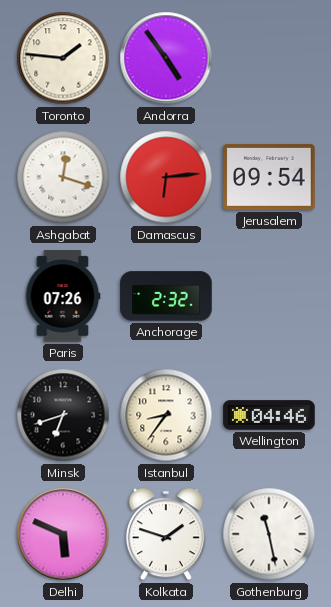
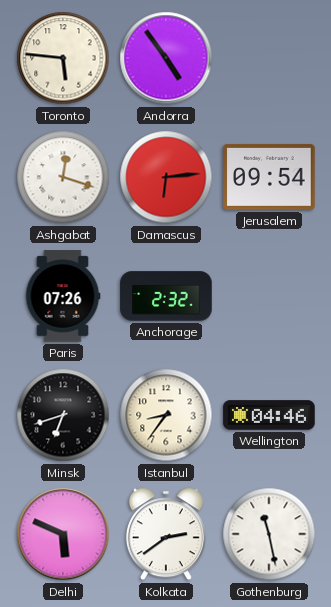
Toronto: 1:46 -> 5:46 (63, 58)
Kolkata: 1:48 -> 2:39 (166, 534)
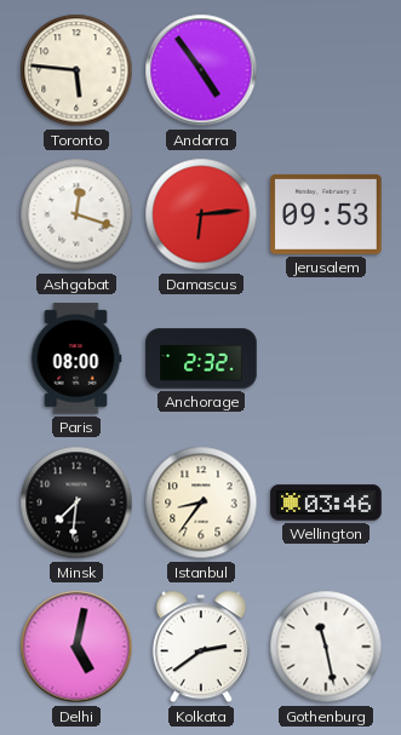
Jerusalem: 09:54 -> 09:53 (326, 214)
Paris: 07:26 -> 08:00 (76, 358)
Minsk: 6:42 -> 7:31 (76, 503)
Wellington: 04:46 -> 03:46 (326, 503)
Delhi: 5:49 -> 5:02 (76, 647)
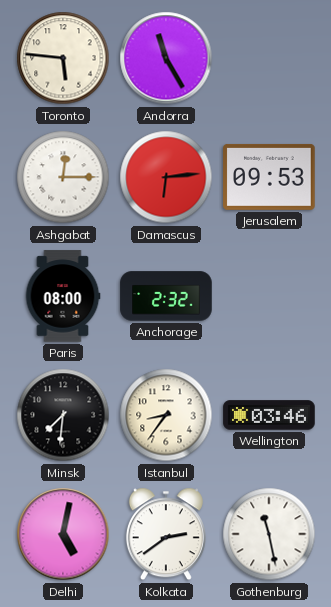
Andorra: 4:54 -> 11:25 (166, 58)
Ashgabat: 12:18 -> 12:15 (63, 177)
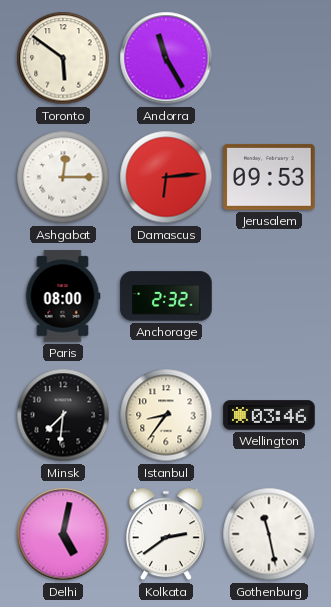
Toronto: 5:46 -> 5:51 (63, 58)
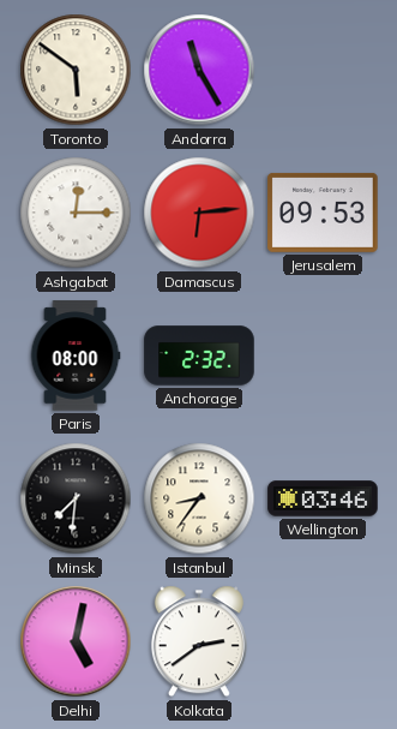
Gothenburg: 11:28 -> none (269, 534)
